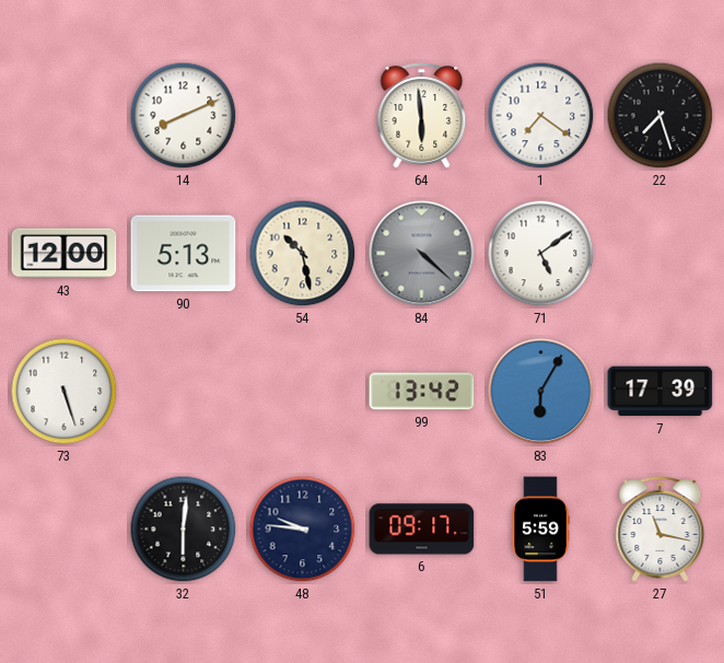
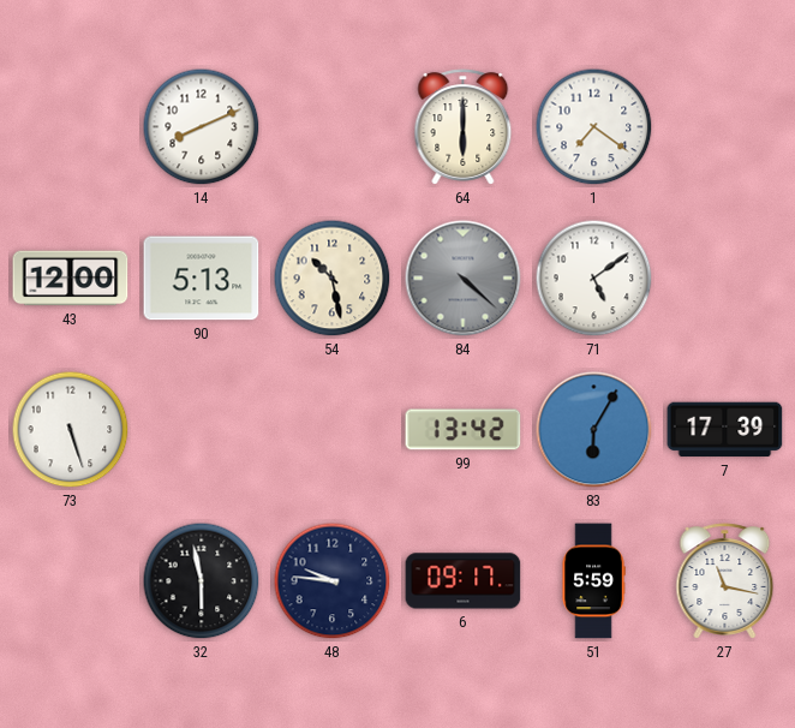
64: 5:59 -> 6:00 (464, 127)
22: 7:27 -> none (661, 116)
32: 6:01 -> 5:58 (202, 581)
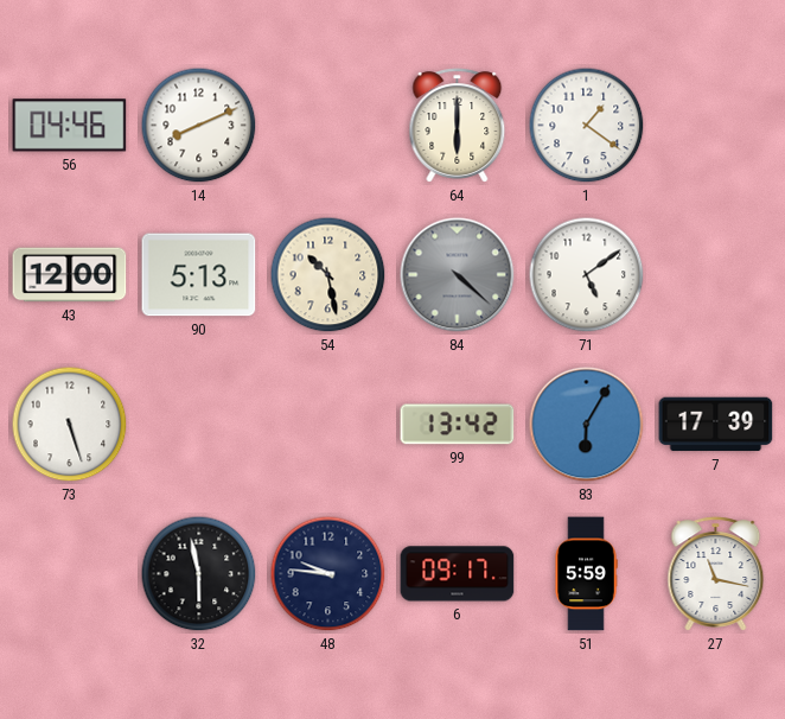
56: none -> 04:46 (70, 126)
1: 7:21 -> 1:21 (587, 126)
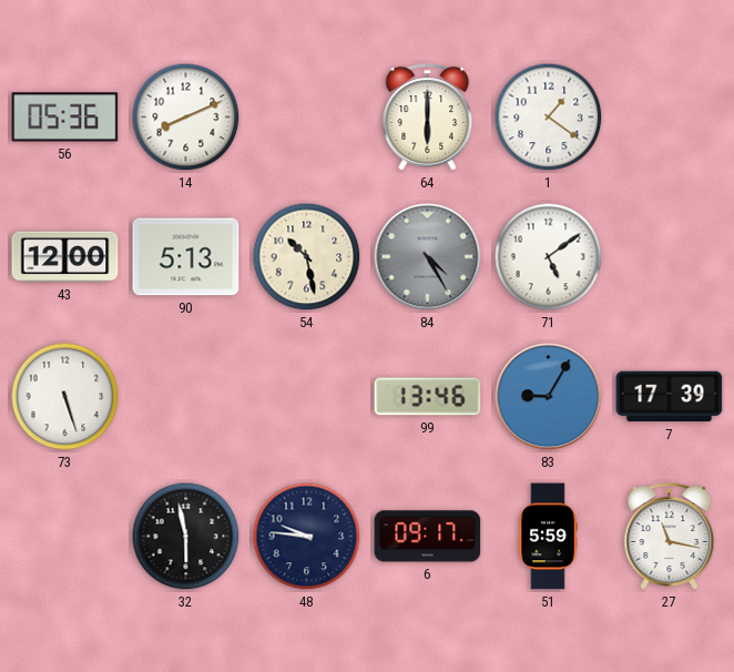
56: 04:46 -> 05:36 (65, 118)
84: 4:22 -> 4:25 (428, 257)
99: 13:42 -> 13:46 (428, 397)
83: 6:05 -> 9:05 (549, 397)
